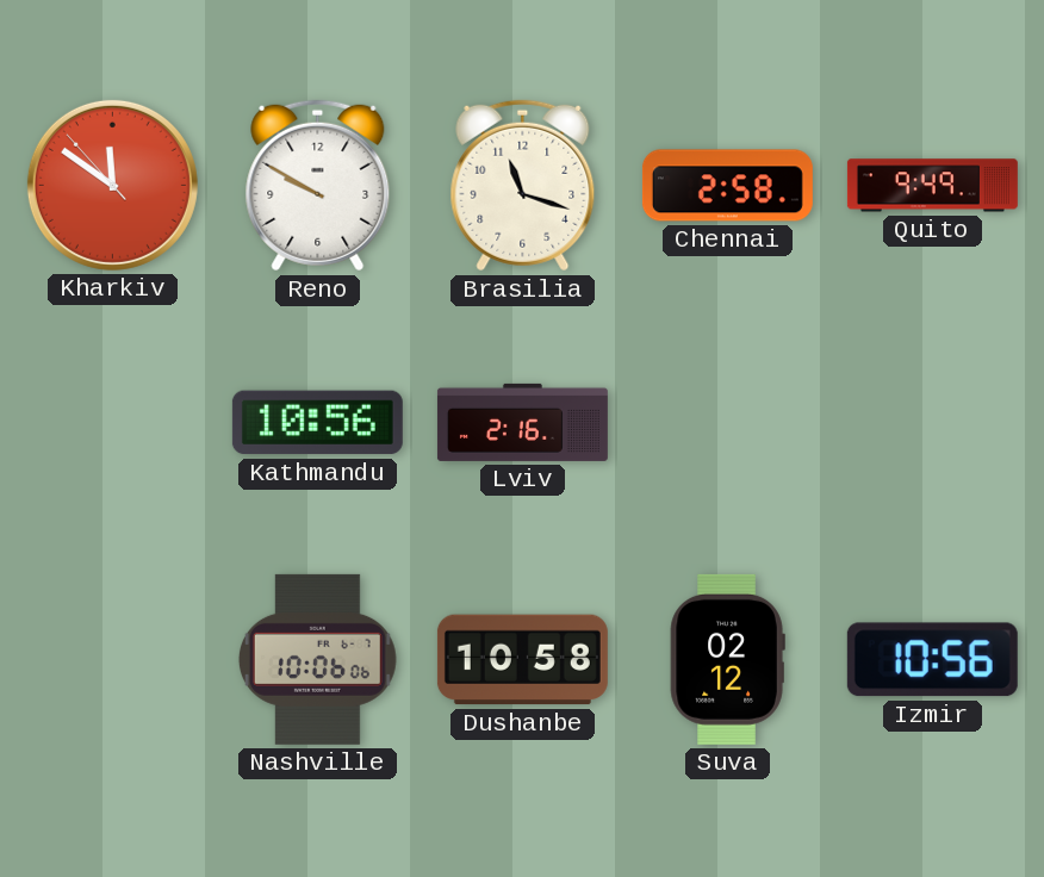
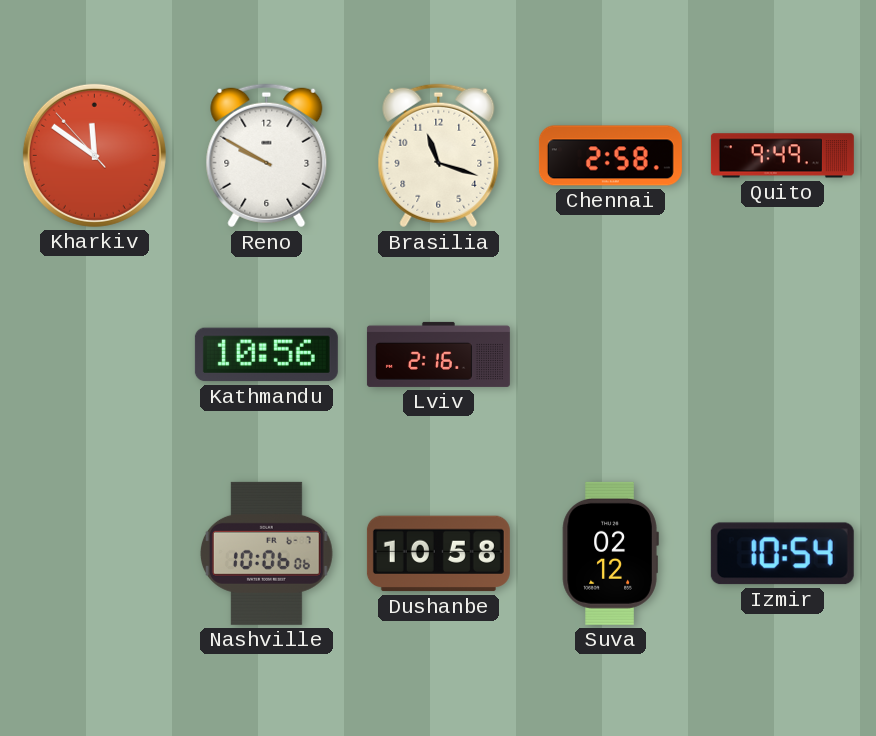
Izmir: 10:56 -> 10:54 (782, 554)
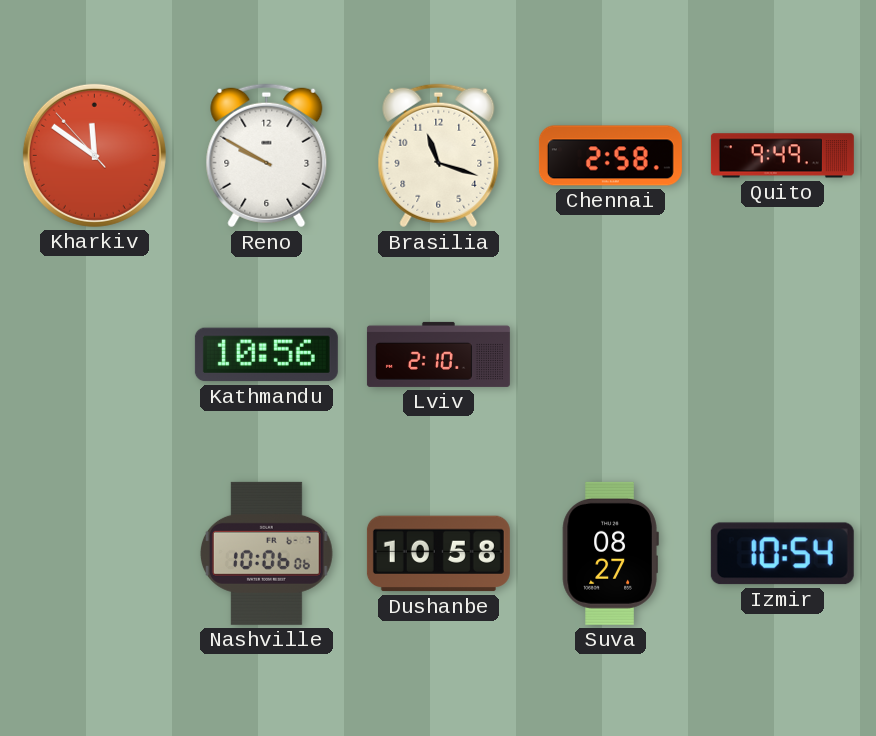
Lviv: 2:16 -> 2:10 (438, 354)
Suva: 02:12 -> 08:27 (610, 553)
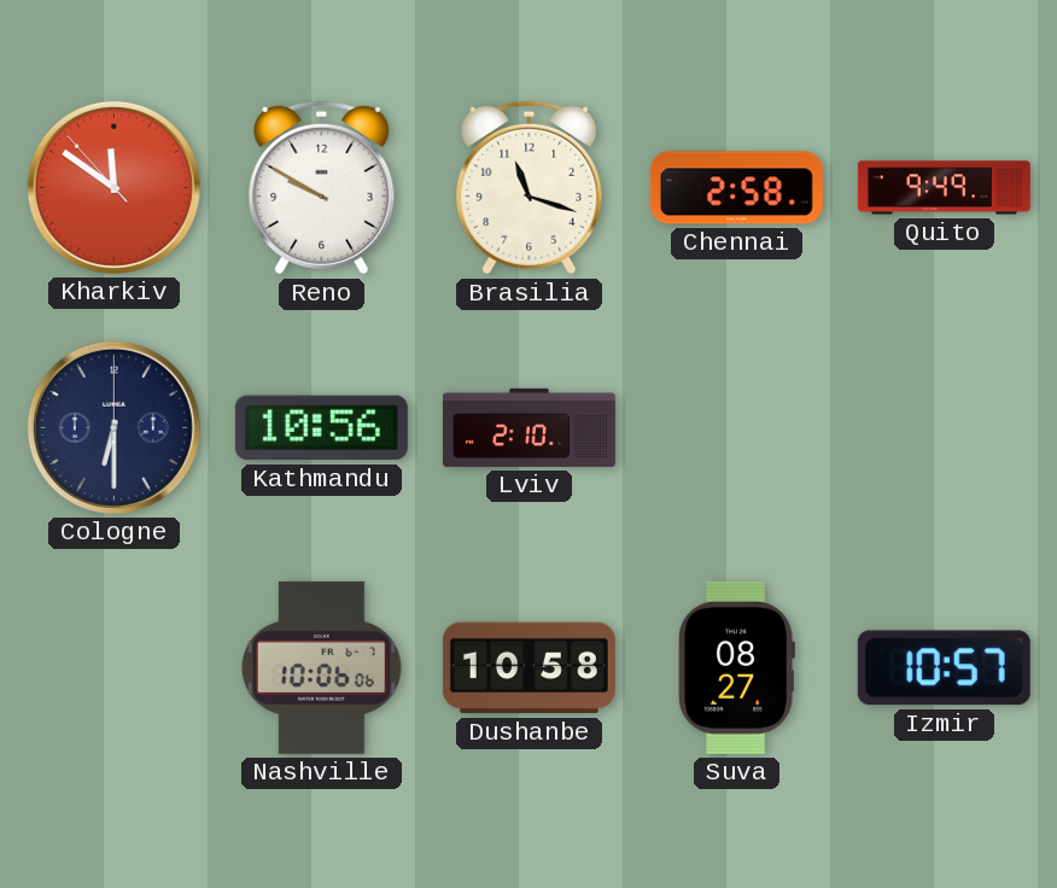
Cologne: none -> 6:30 (113, 427)
Izmir: 10:54 -> 10:57 (944, 668)
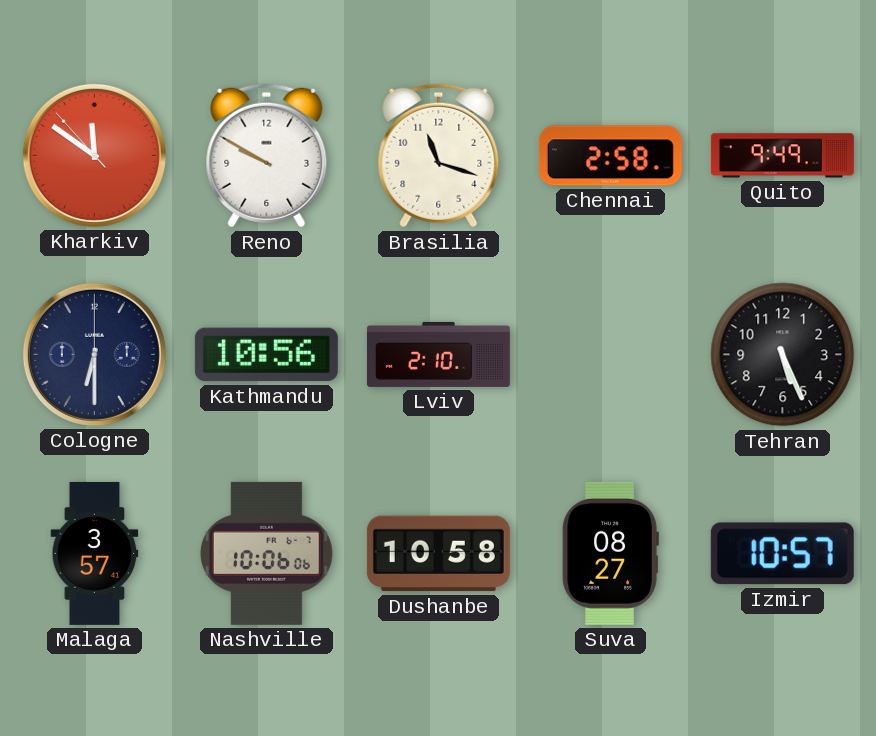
Tehran: none -> 5:26 (783, 355)
Malaga: none -> 3:57 (95, 553)
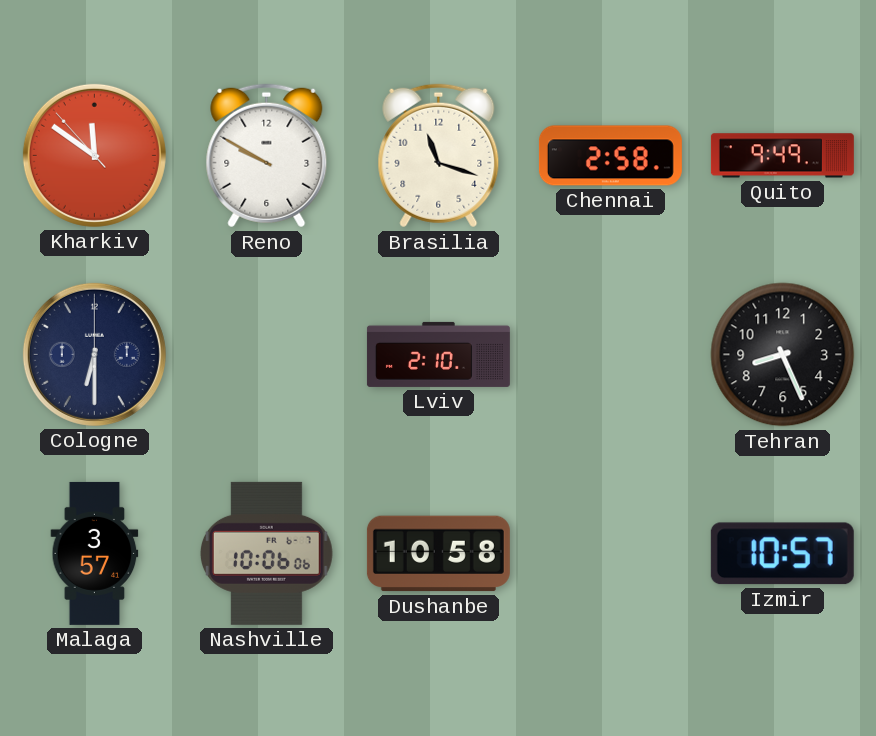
Kathmandu: 10:56 -> none (266, 355)
Tehran: 5:26 -> 8:26 (783, 355)
Suva: 08:27 -> none (610, 553)
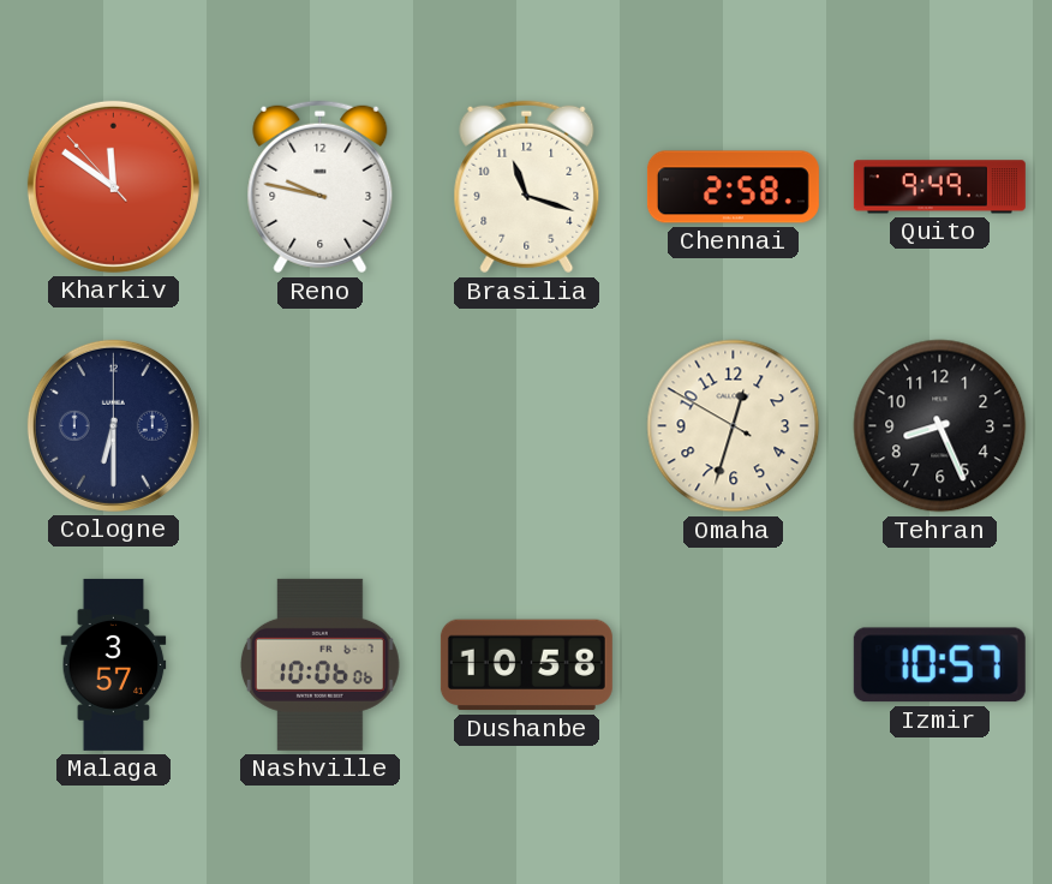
Reno: 9:50 -> 9:47 (321, 187)
Lviv: 2:10 -> none (438, 354)
Omaha: none -> 12:32 (734, 426)
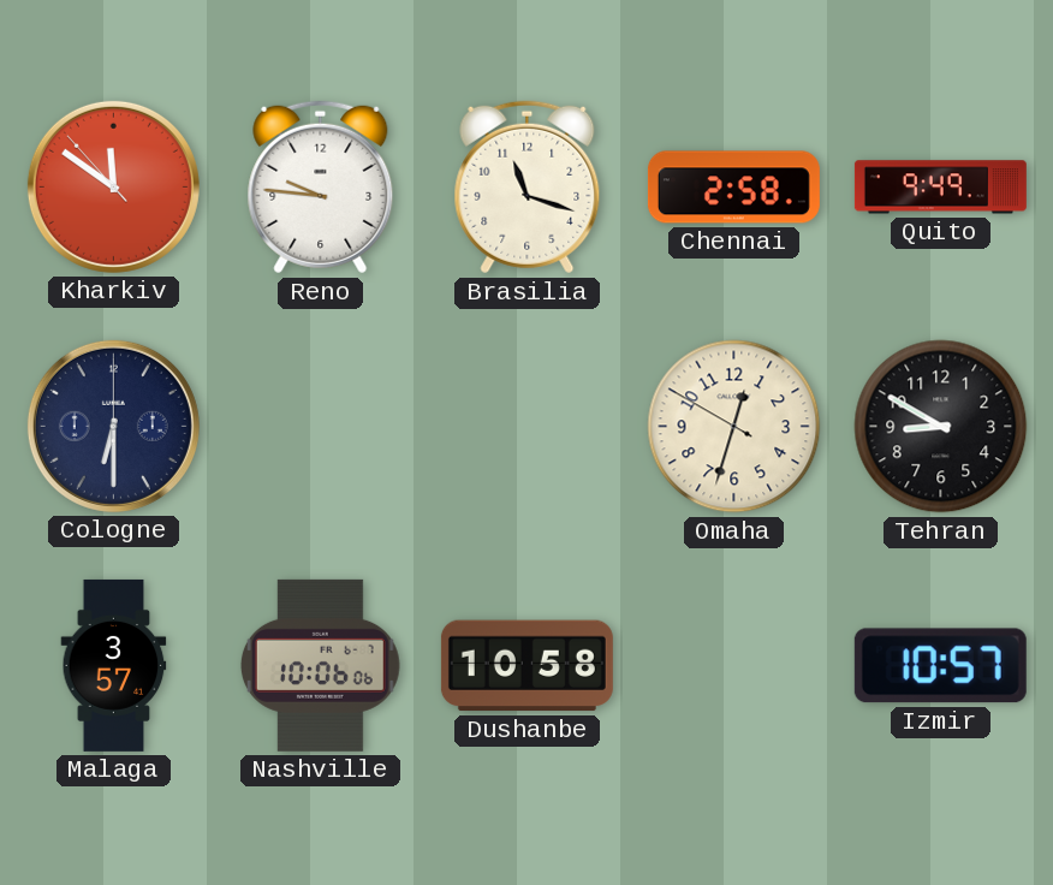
Reno: 9:47 -> 9:46 (321, 188)
Tehran: 8:26 -> 8:50 (941, 427)
